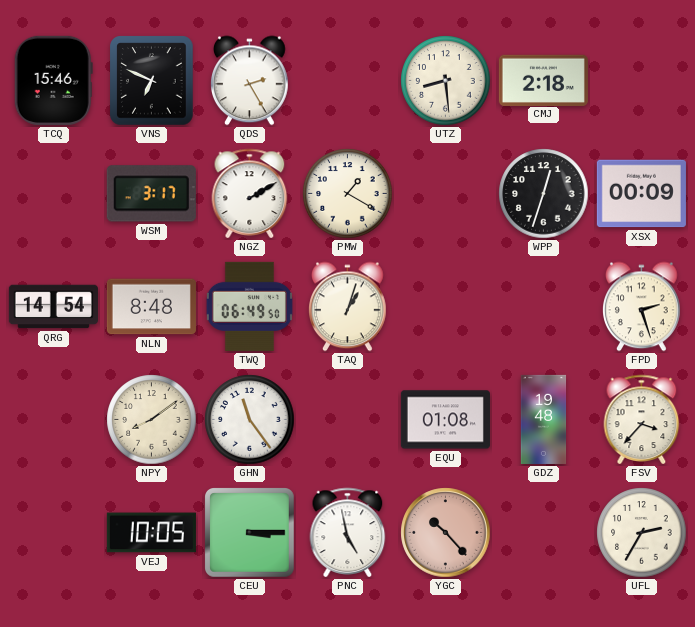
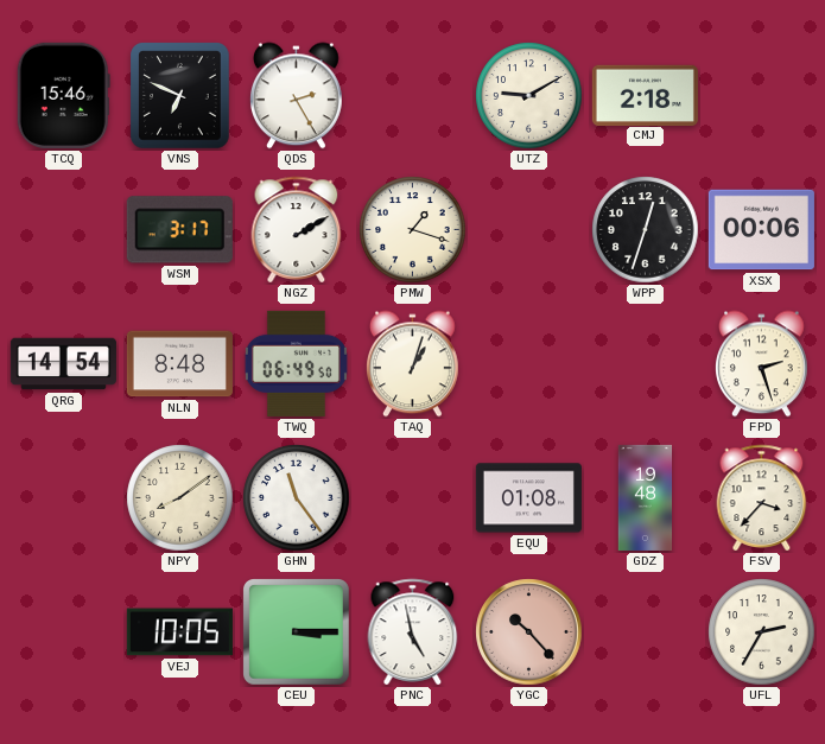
UTZ: 8:29 -> 9:10 (529, 96)
PMW: 1:20 -> 1:18 (413, 230)
XSX: 00:09 -> 00:06 (761, 230)
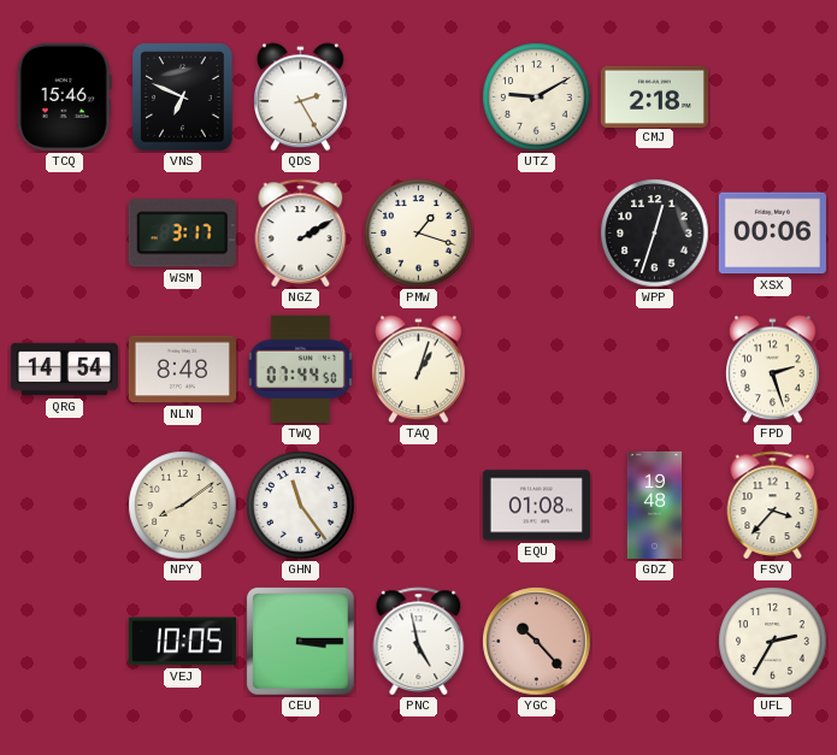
TWQ: 06:49 -> 07:44 (300, 368)
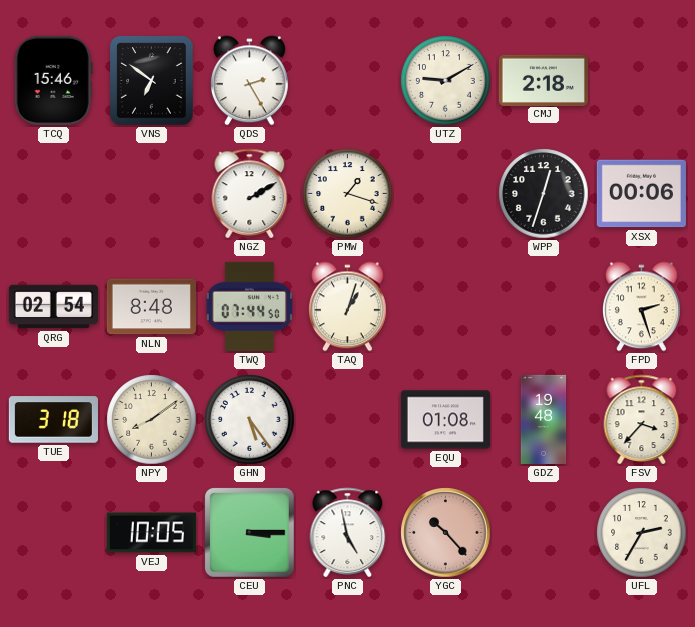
VNS: 6:49 -> 6:51 (152, 81)
WSM: 3:17 -> none (182, 234)
QRG: 14:54 -> 02:54 (53, 307)
TUE: none -> 3:18 (53, 420)
GHN: 11:24 -> 5:24 (250, 420)
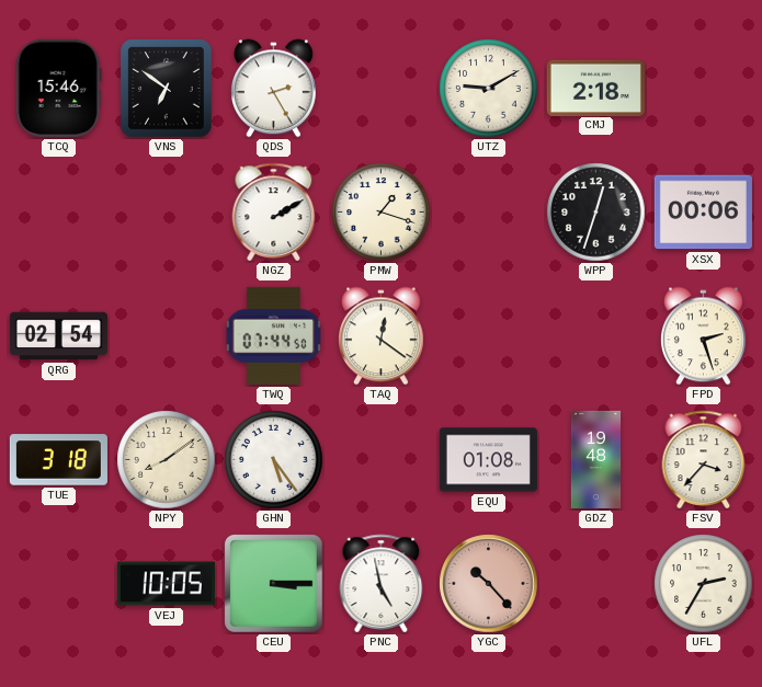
NLN: 8:48 -> none (151, 307)
TAQ: 1:03 -> 12:21 (382, 336)
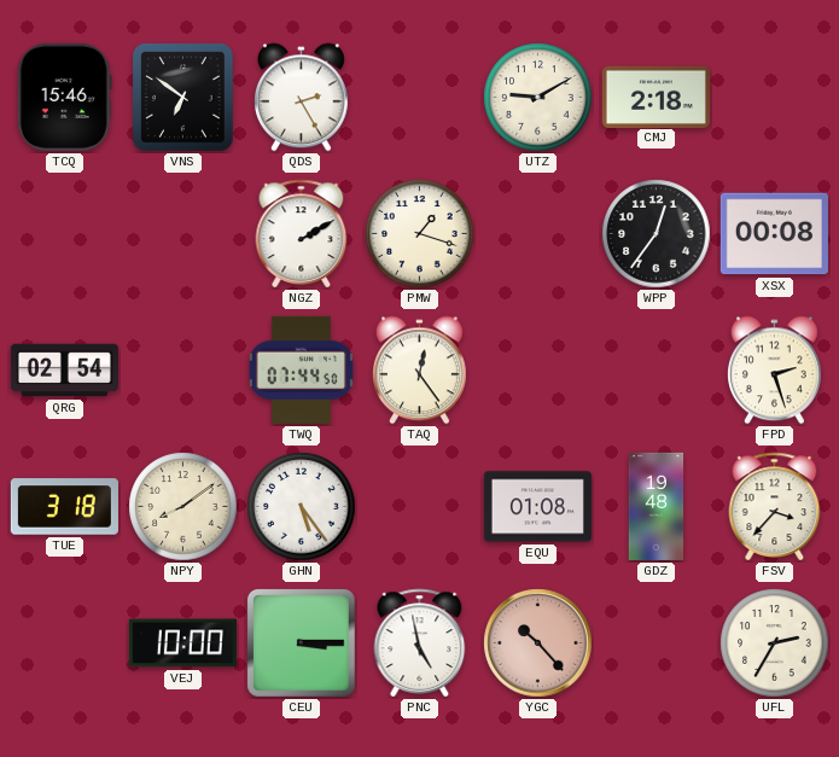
WPP: 12:33 -> 12:36 (657, 234)
XSX: 00:06 -> 00:08 (774, 234)
TAQ: 12:21 -> 12:24 (420, 371)
VEJ: 10:05 -> 10:00 (182, 644)
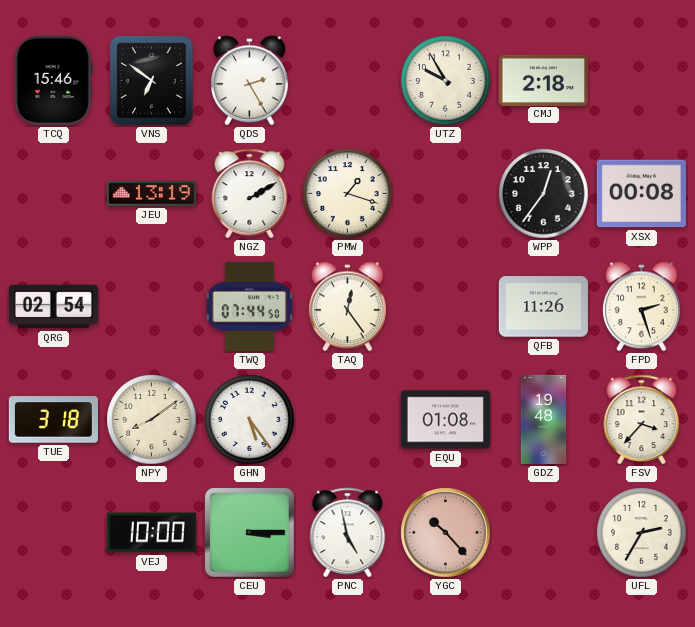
UTZ: 9:10 -> 9:55 (446, 81)
JEU: none -> 13:19 (151, 193)
QFB: none -> 11:26 (543, 307)
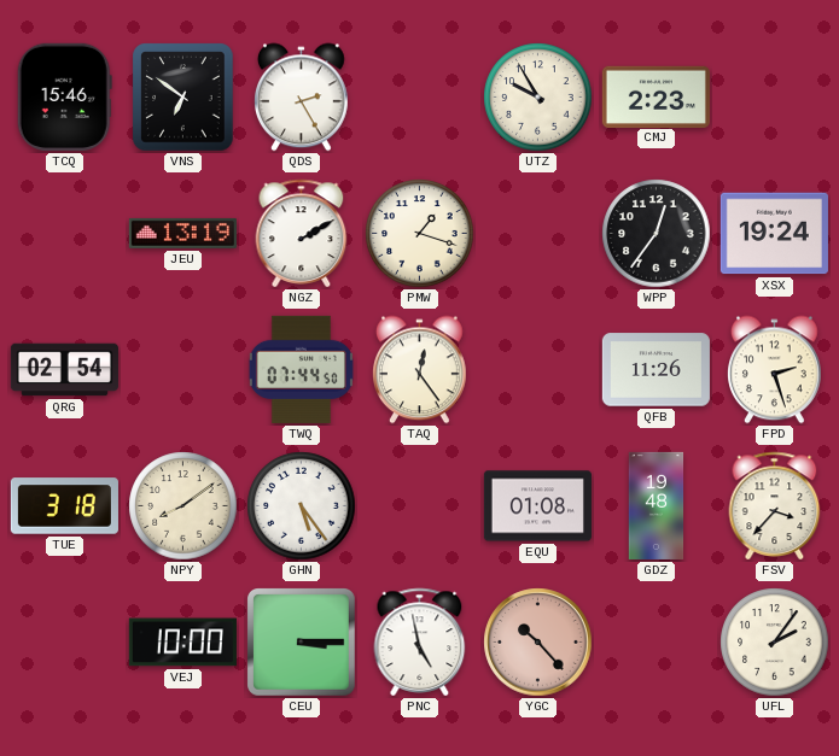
CMJ: 2:18 -> 2:23 (656, 96)
XSX: 00:08 -> 19:24 (774, 234)
UFL: 2:35 -> 2:06 (775, 643)
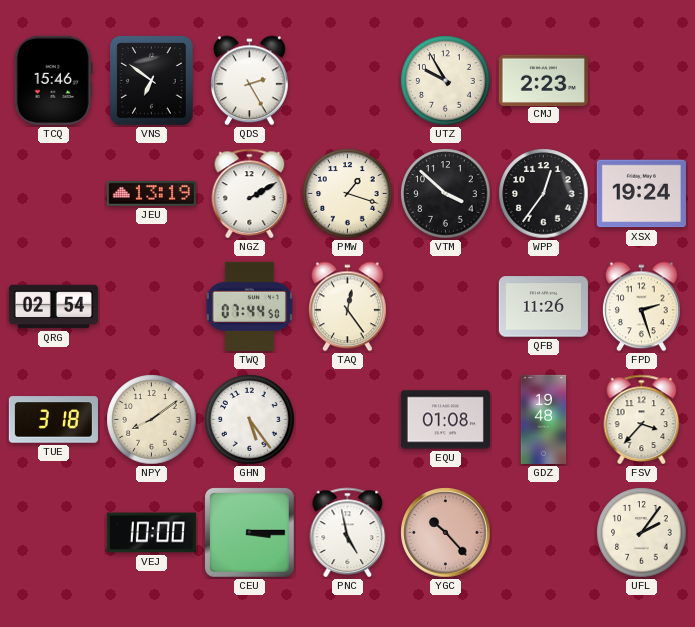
VTM: none -> 3:52 (446, 194)
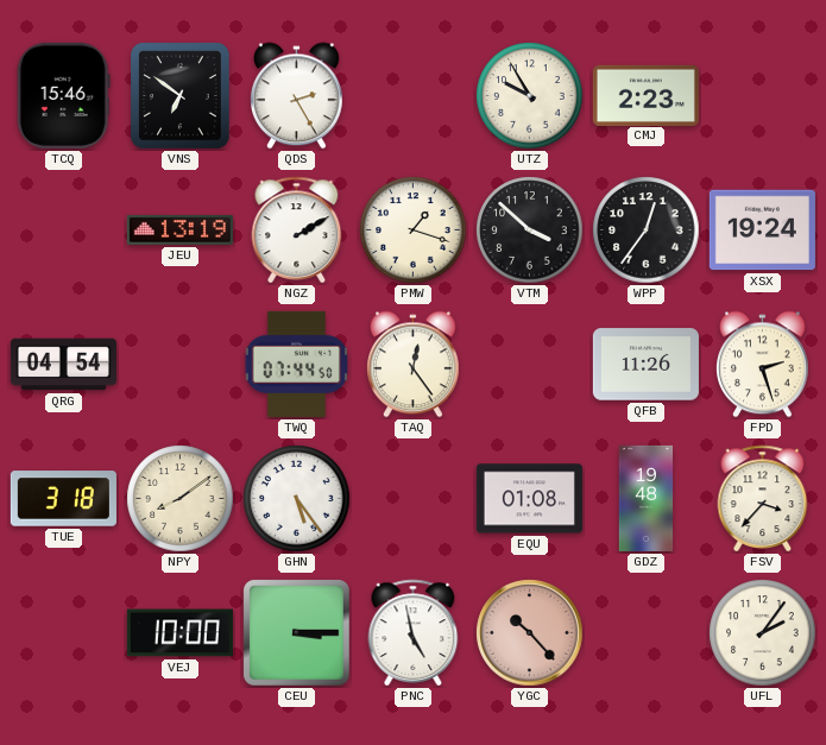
QRG: 02:54 -> 04:54 (63, 365)
